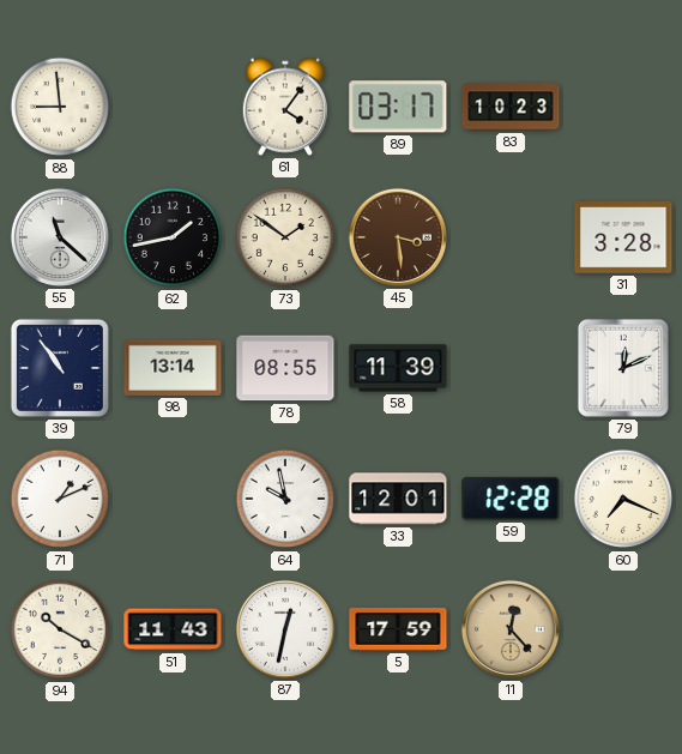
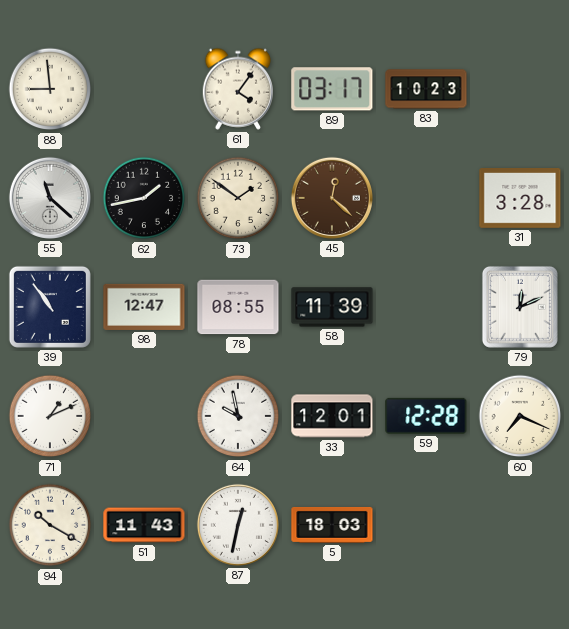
45: 3:29 -> 12:22 (332, 198)
98: 13:14 -> 12:47 (144, 307)
5: 17:59 -> 18:03 (332, 525)
11: 12:23 -> none (511, 629)
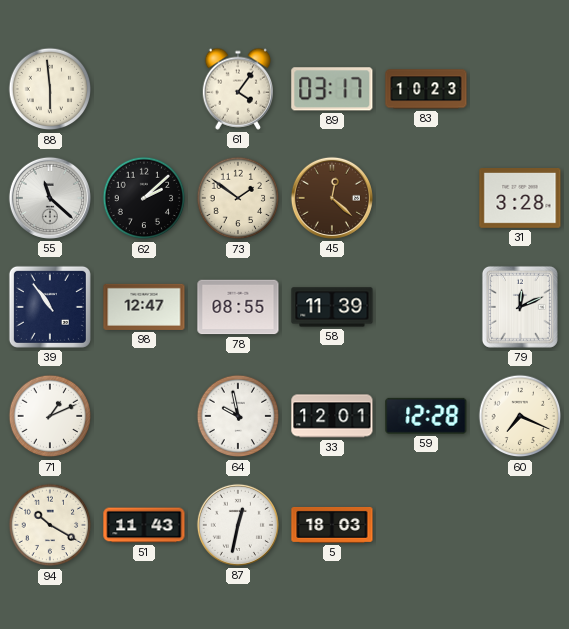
88: 8:59 -> 5:59 (50, 89)
62: 1:43 -> 2:08 (144, 198)
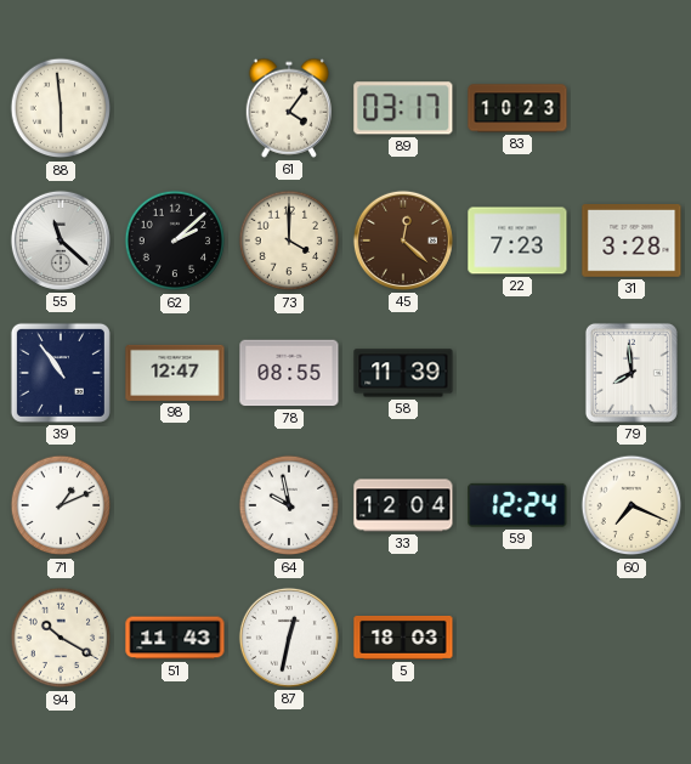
73: 1:51 -> 4:00 (289, 240)
22: none -> 7:23 (517, 240)
79: 12:11 -> 7:59 (631, 373)
33: 12:01 -> 12:04 (403, 505)
59: 12:28 -> 12:24 (517, 505)
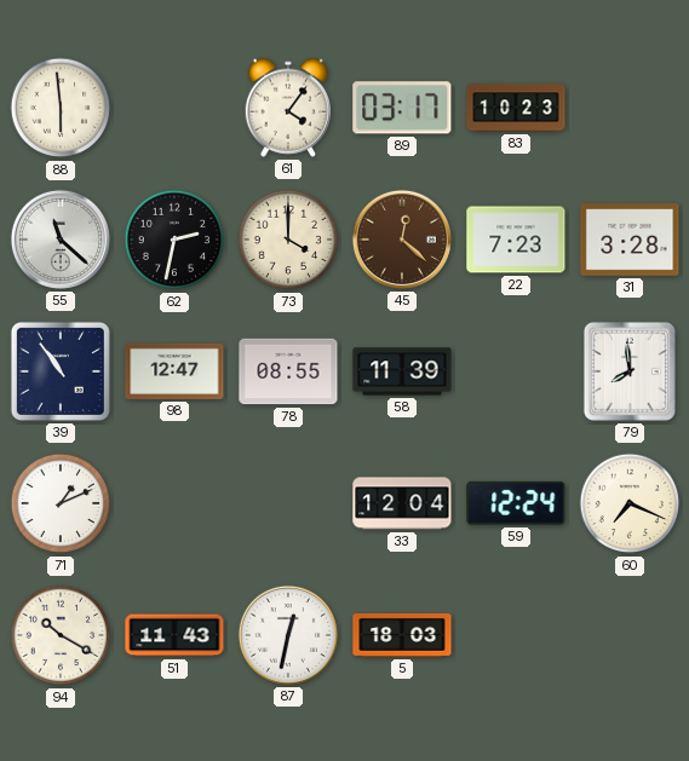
62: 2:08 -> 2:32 (174, 240)
64: 9:58 -> none (289, 505)
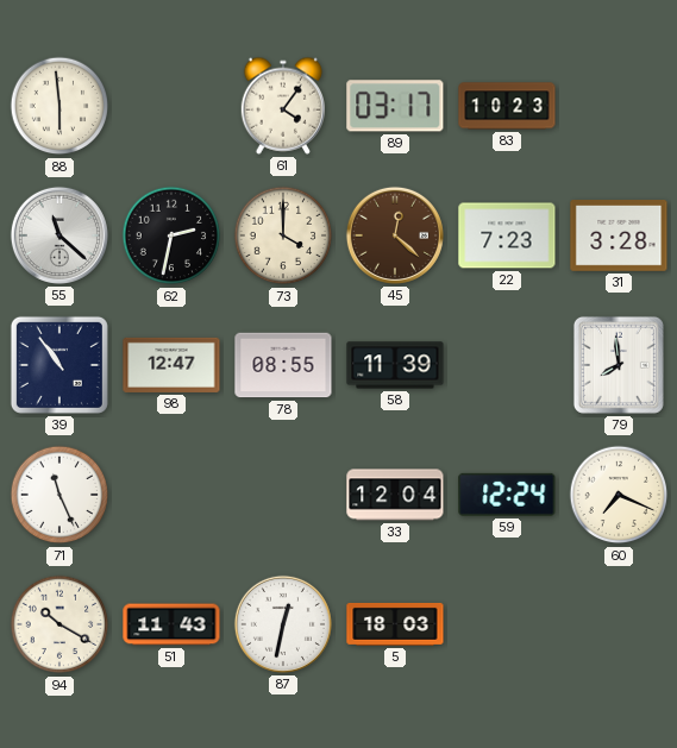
71: 1:11 -> 11:26 (59, 495)
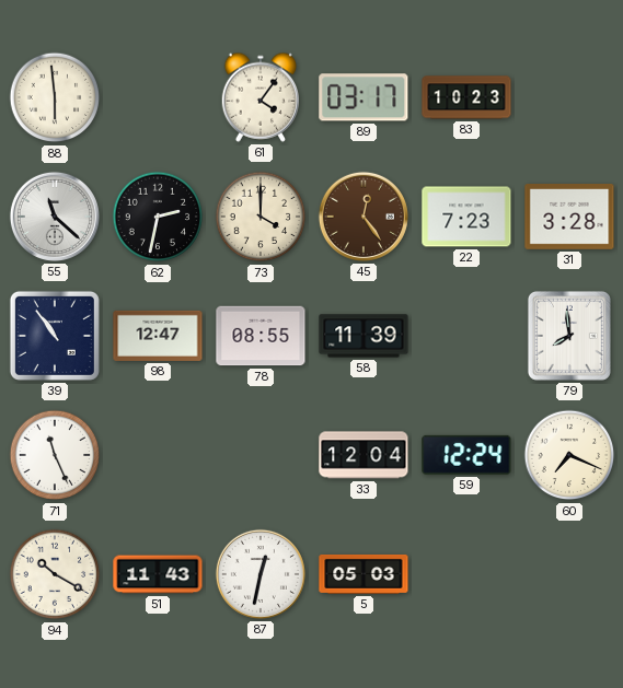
45: 12:22 -> 12:24 (364, 217)
5: 18:03 -> 05:03 (364, 574)
